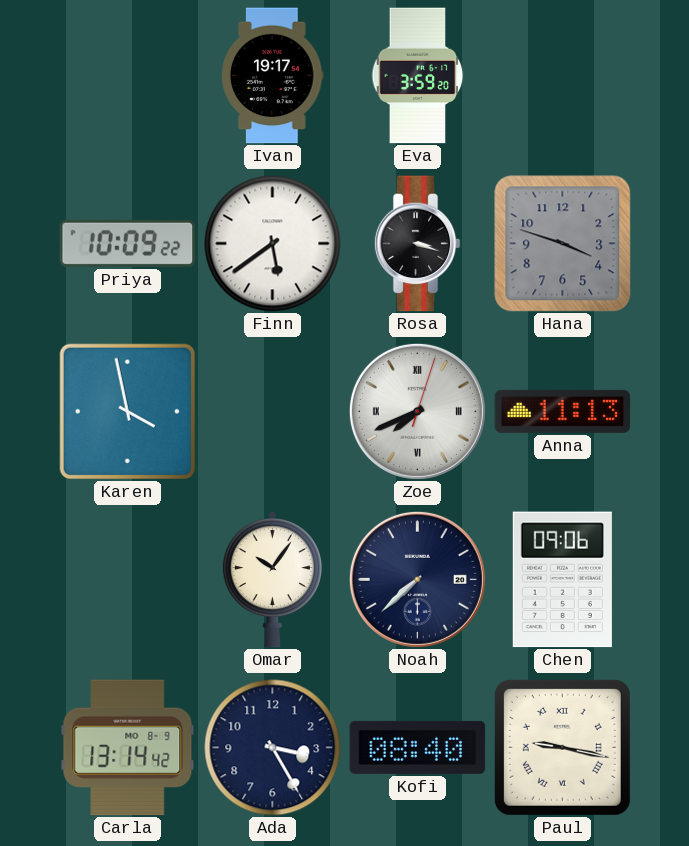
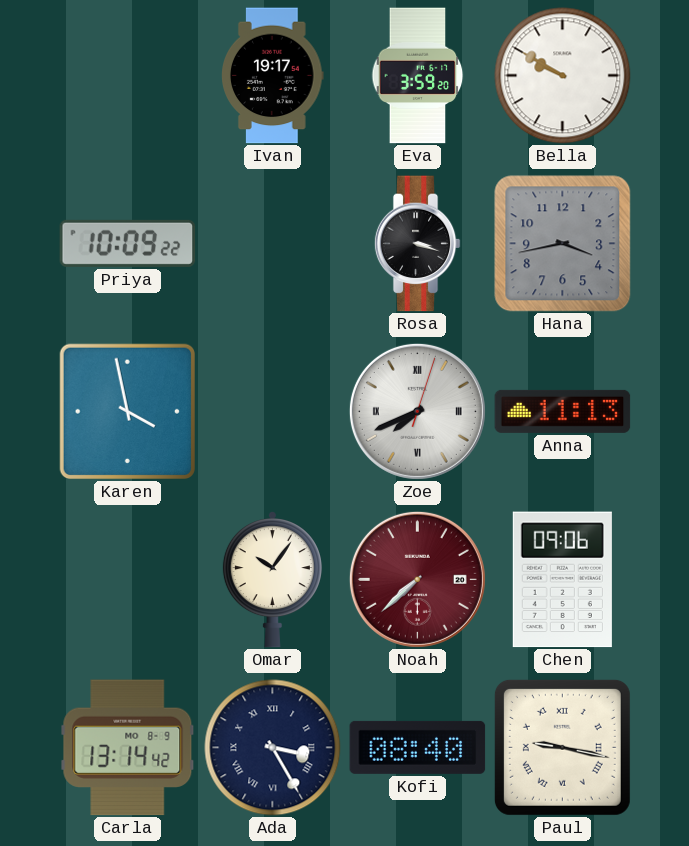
Bella: none -> 9:50 (563, 76)
Finn: 5:39 -> none (273, 244)
Hana: 3:48 -> 3:43 (563, 244)
Noah dial: navy -> burgundy (417, 579)
Ada numerals: Arabic -> Roman (273, 748)
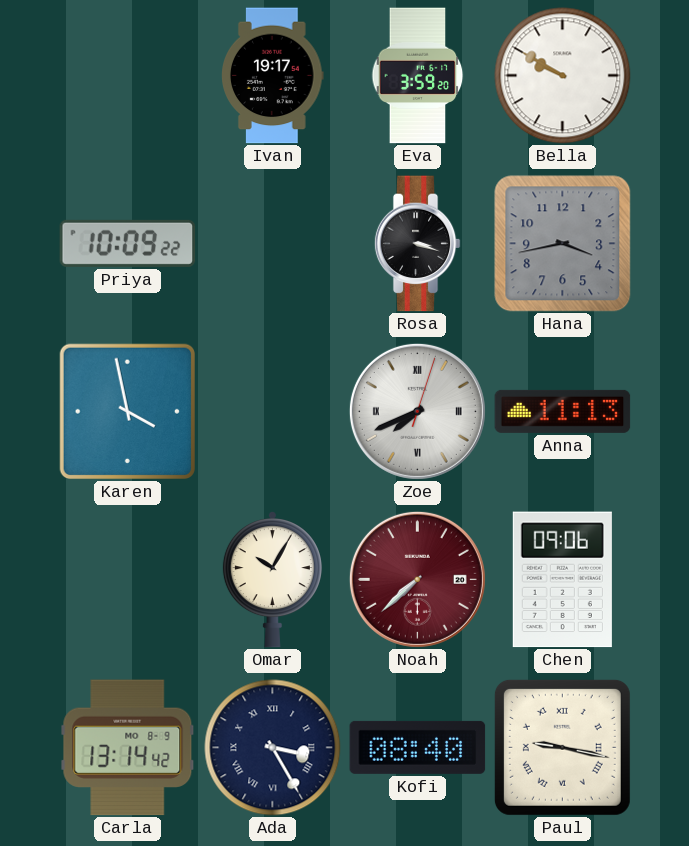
Omar: 10:06 -> 10:05 (272, 580)
